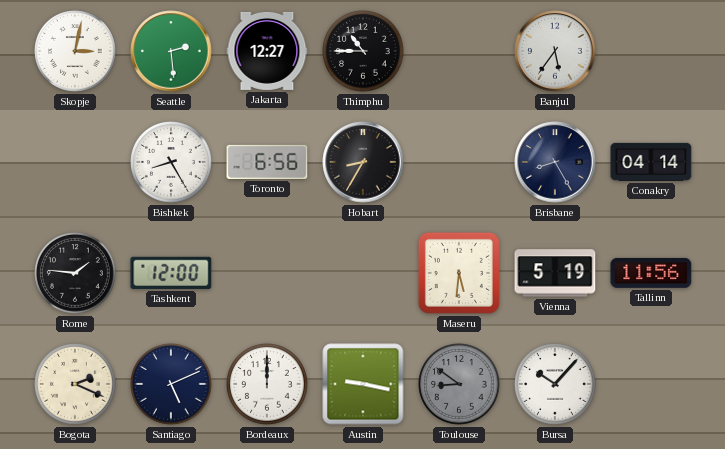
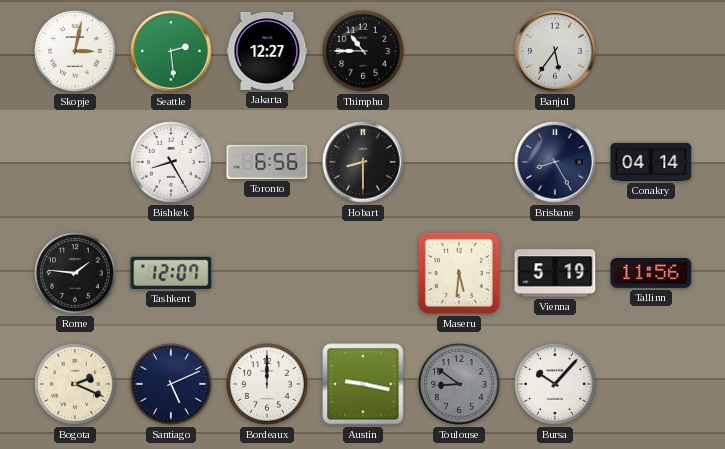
Hobart: 8:35 -> 8:30 (363, 162)
Tashkent: 12:00 -> 12:07 (171, 273)
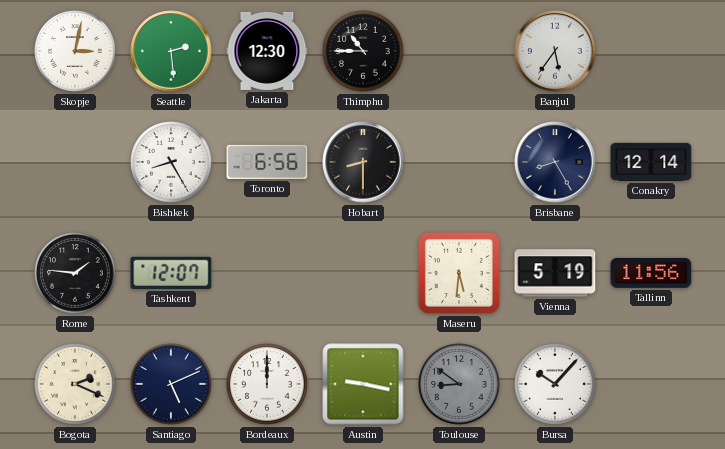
Jakarta: 12:27 -> 12:30 (267, 51)
Conakry: 04:14 -> 12:14 (651, 162)
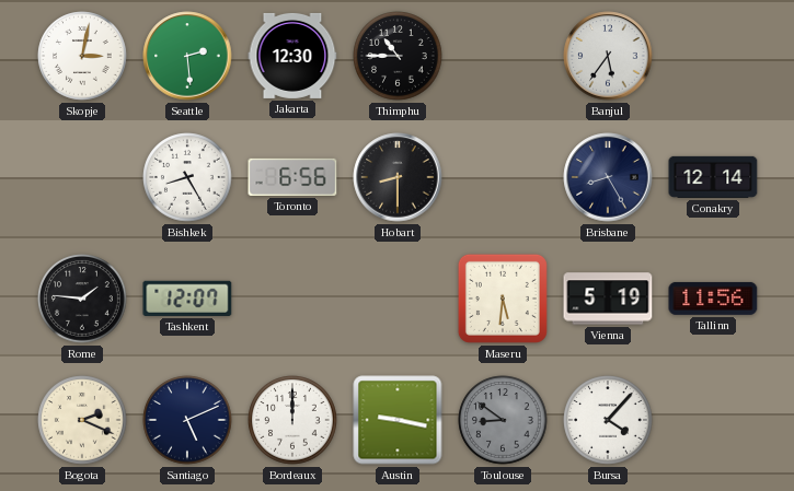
Bursa: 10:07 -> 4:07 (608, 420)
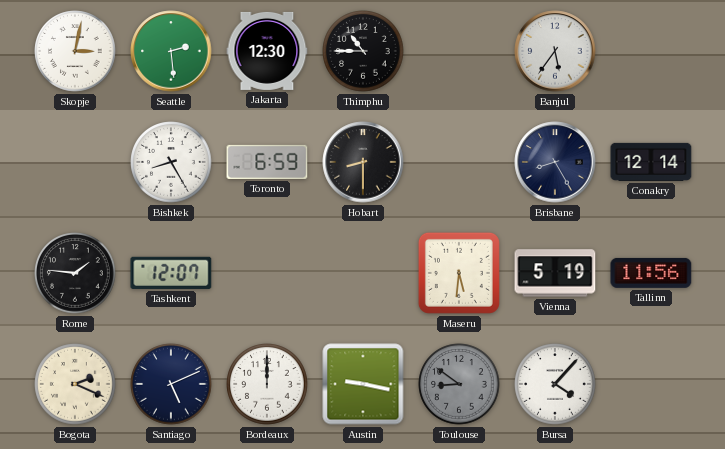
Toronto: 6:56 -> 6:59 (267, 162)
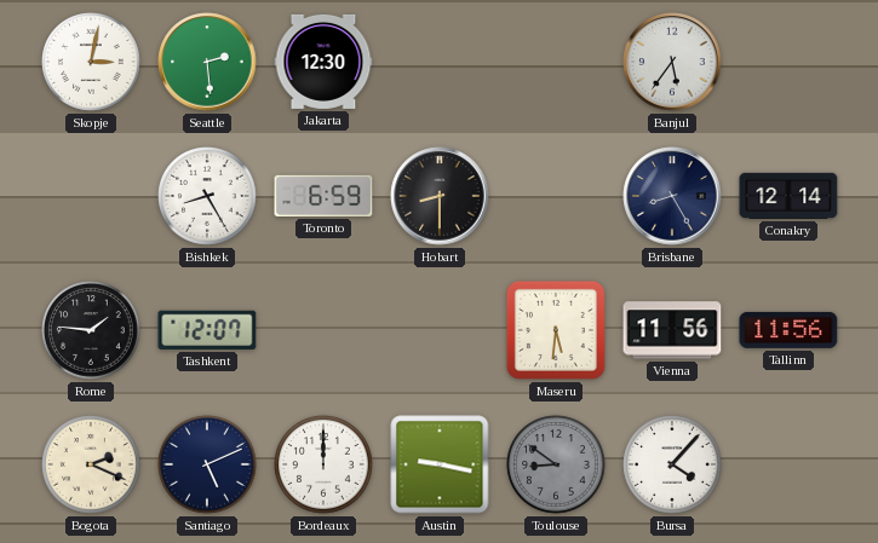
Thimphu: 10:45 -> none (363, 51)
Vienna: 5:19 -> 11:56 (672, 330)
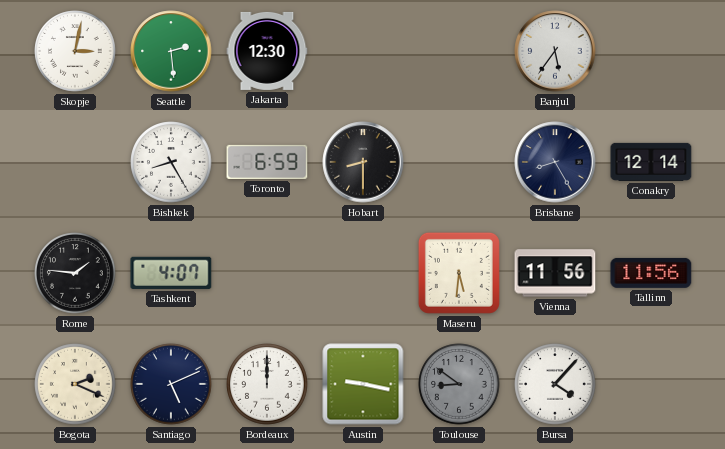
Tashkent: 12:07 -> 4:07 (171, 273)
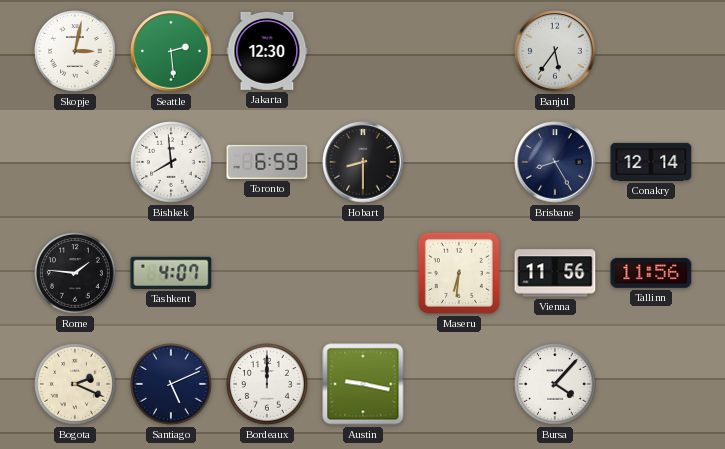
Bishkek: 8:25 -> 7:59 (171, 162)
Maseru: 5:31 -> 6:31 (459, 273)
Toulouse: 8:51 -> none (459, 384)
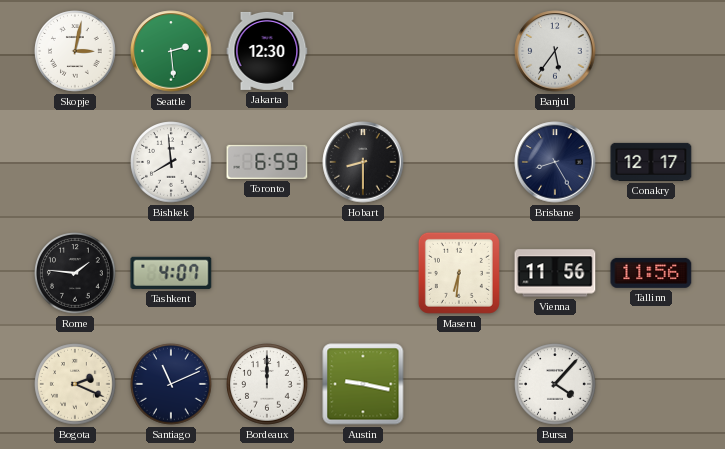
Conakry: 12:14 -> 12:17 (651, 162)
Santiago: 5:11 -> 11:11 (171, 384)
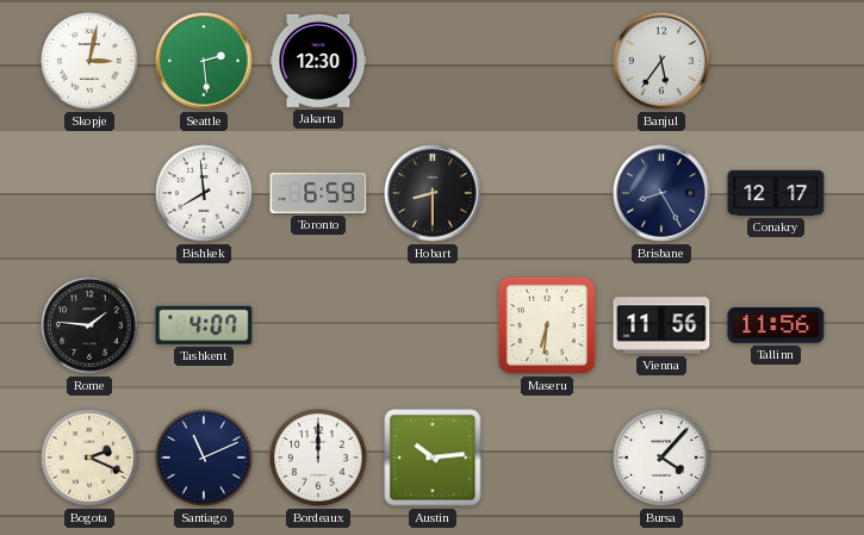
Austin: 9:17 -> 10:14 (433, 458)
